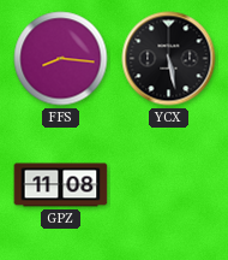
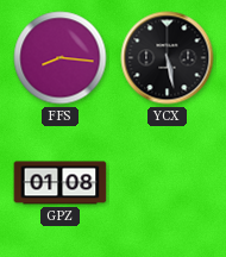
GPZ: 11:08 -> 01:08 (61, 183)
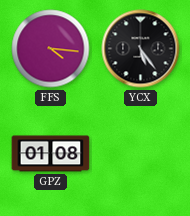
FFS: 8:16 -> 4:16 (51, 49)
YCX: 5:28 -> 5:24 (141, 49)
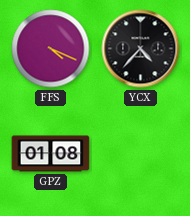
FFS: 4:16 -> 4:19 (51, 49)
YCX: 5:24 -> 4:37 (141, 49)
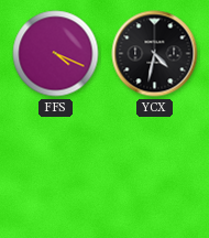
YCX: 4:37 -> 4:32 (155, 54)
GPZ: 01:08 -> none (51, 154)
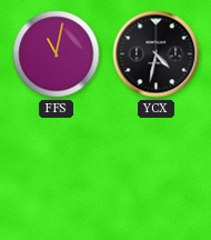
FFS: 4:19 -> 11:02 (57, 54)
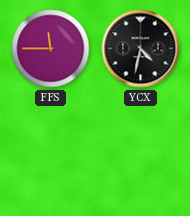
FFS: 11:02 -> 11:45 (51, 49)
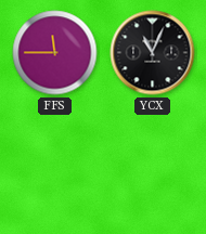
YCX: 4:32 -> 11:04 (153, 53)
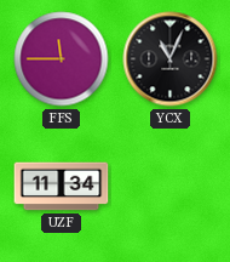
UZF: none -> 11:34 (62, 187)
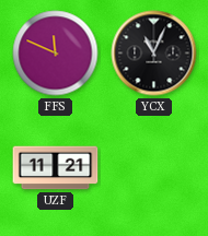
FFS: 11:45 -> 11:49 (56, 54)
UZF: 11:34 -> 11:21 (56, 168)
